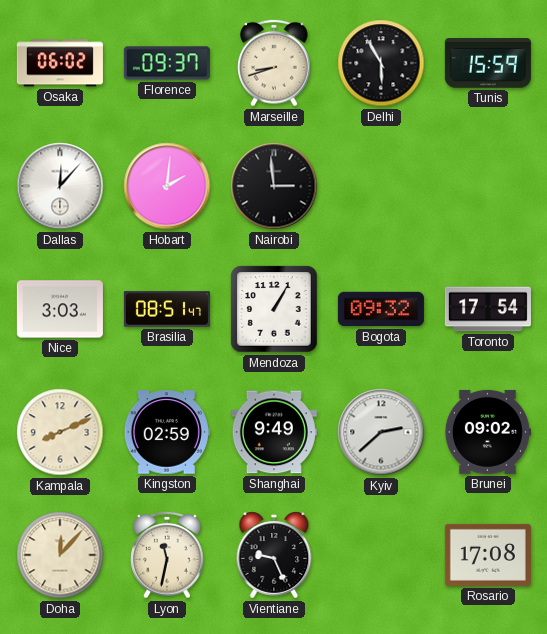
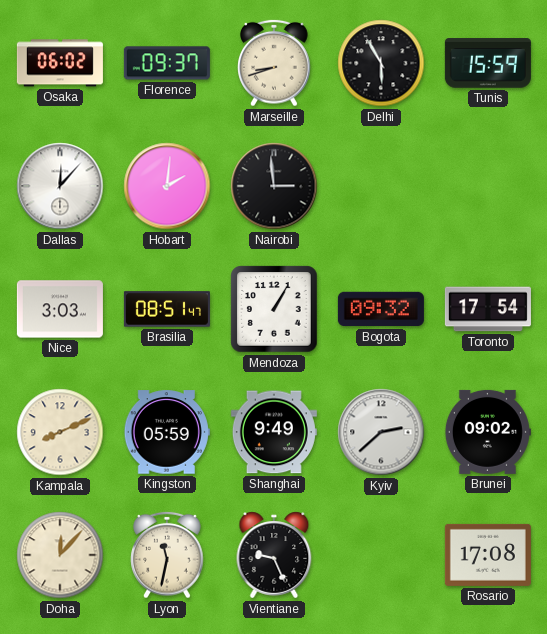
Kingston: 02:59 -> 05:59 (167, 432)
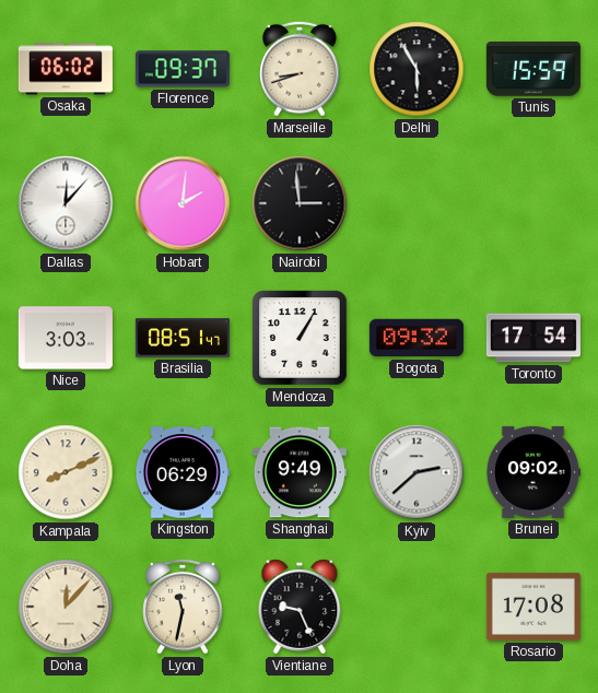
Kingston: 05:59 -> 06:29 (183, 472)
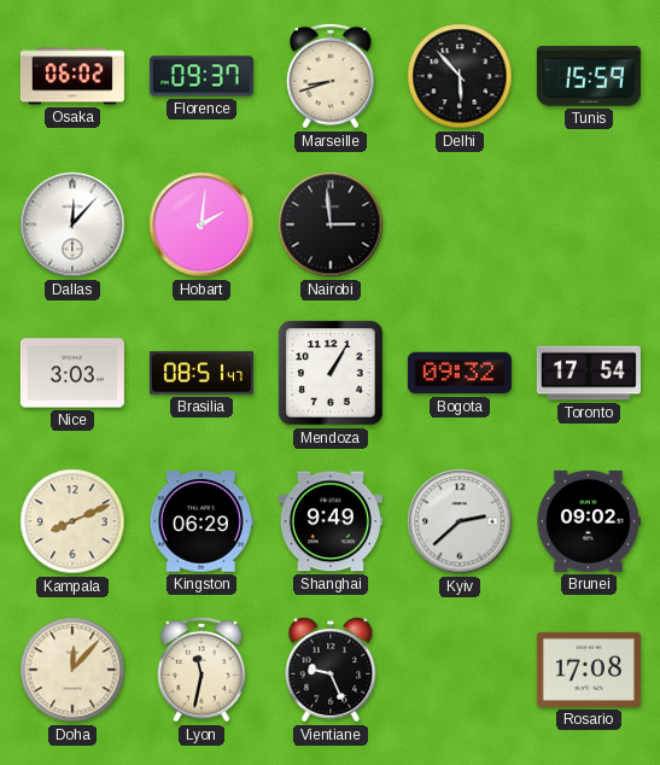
Delhi: 5:55 -> 5:53 (460, 76)
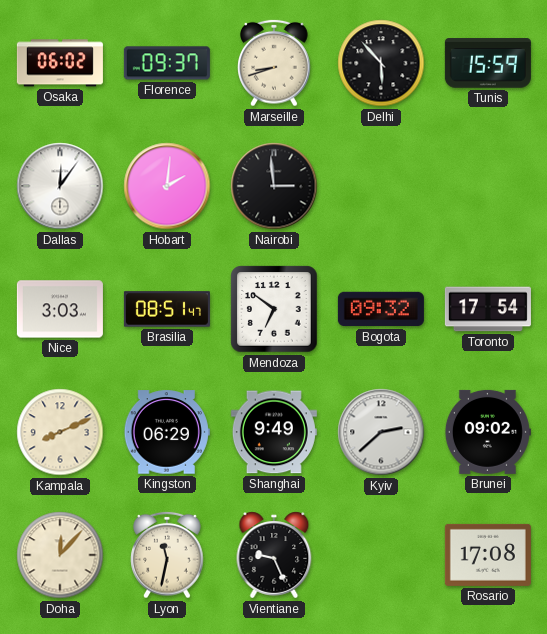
Dallas: 12:07 -> 12:06 (60, 186)
Mendoza: 1:05 -> 6:51 (274, 309)
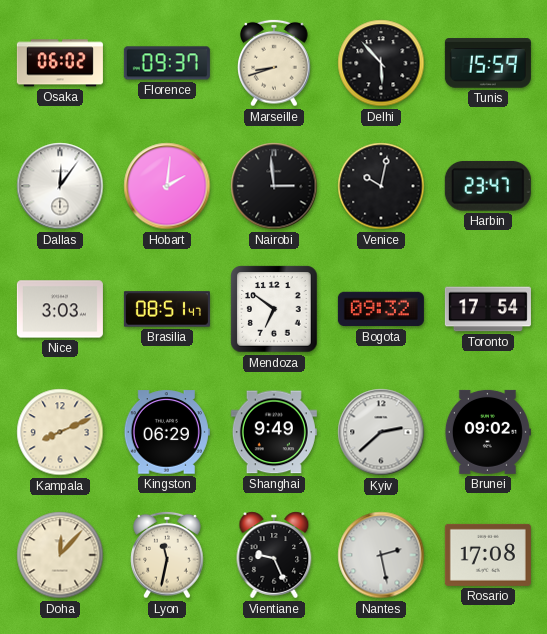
Venice: none -> 10:02 (381, 186)
Harbin: none -> 23:47 (488, 186)
Nantes: none -> 2:28 (381, 555)
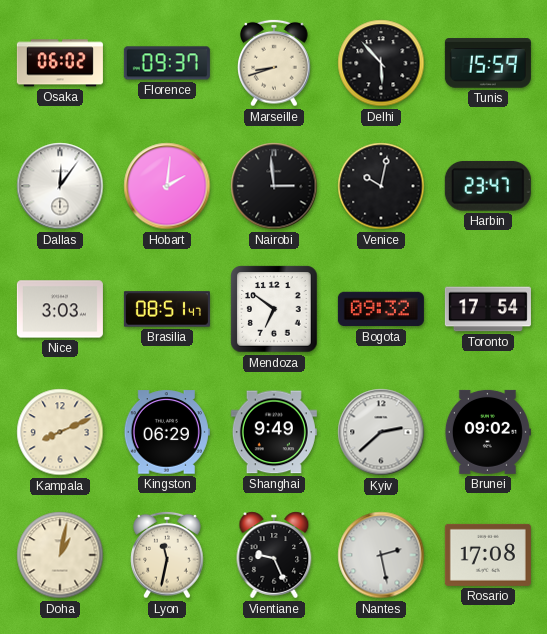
Doha: 12:07 -> 1:02 (60, 555)
